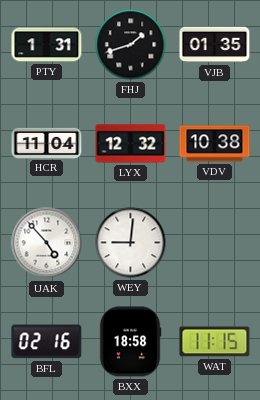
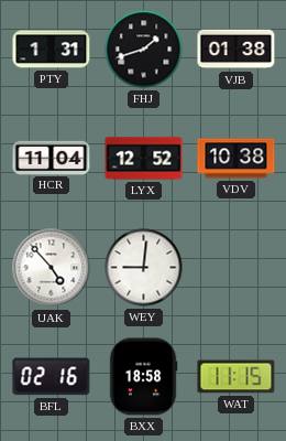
VJB: 01:35 -> 01:38 (237, 50)
LYX: 12:32 -> 12:52 (144, 159)
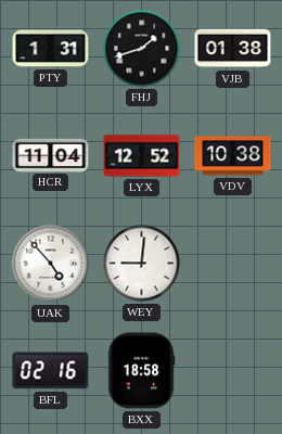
WAT: 11:15 -> none (237, 377)
